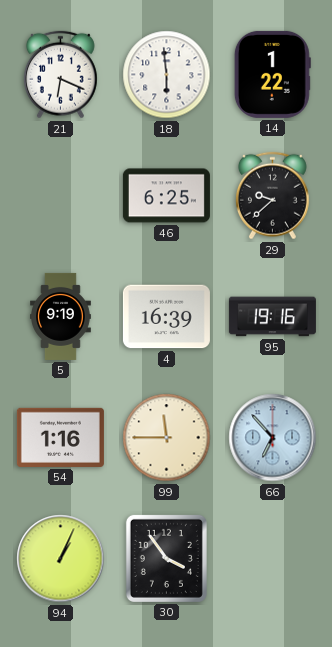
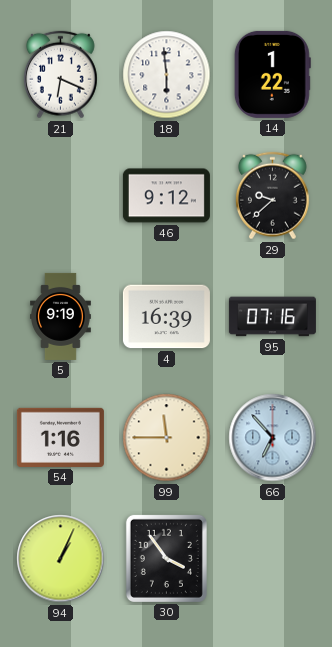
46: 6:25 -> 9:12 (166, 196)
95: 19:16 -> 07:16 (272, 317)
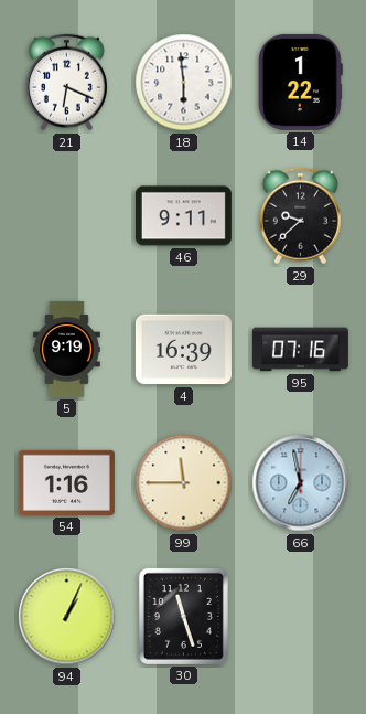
46: 9:12 -> 9:11 (183, 216)
66: 6:53 -> 6:58 (301, 483)
30: 3:54 -> 11:27 (183, 616)
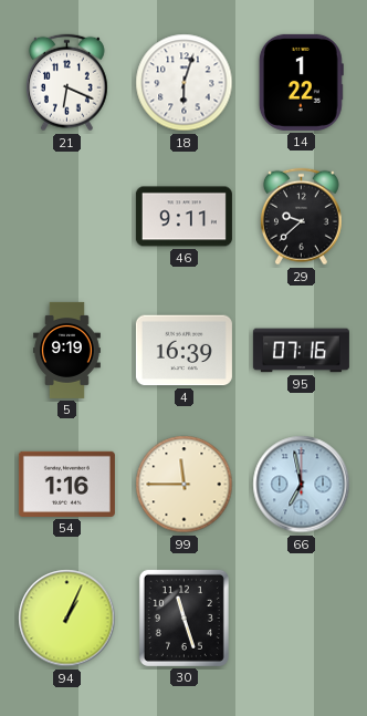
18: 5:59 -> 6:03 (185, 83)
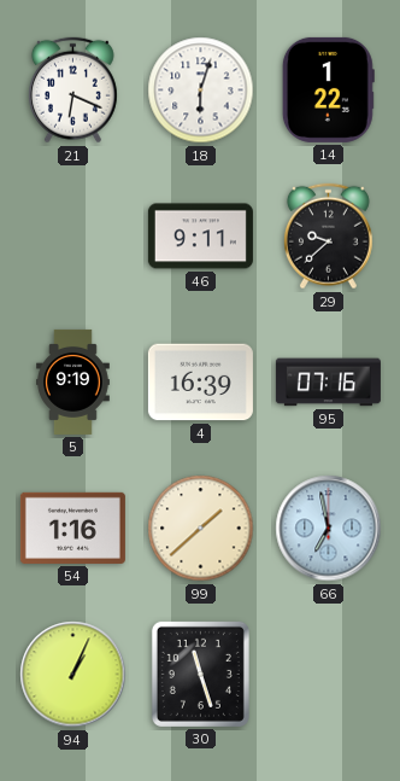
99: 11:45 -> 1:38 (201, 529)
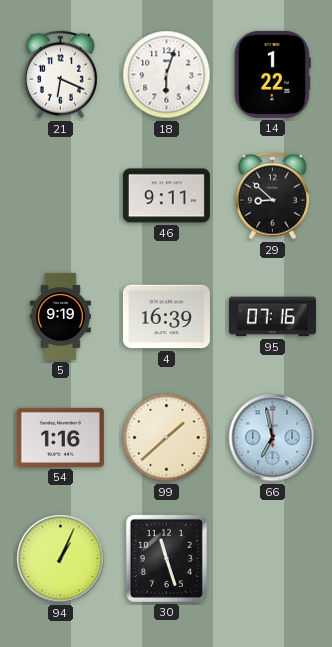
29: 9:38 -> 8:52 (272, 196)
